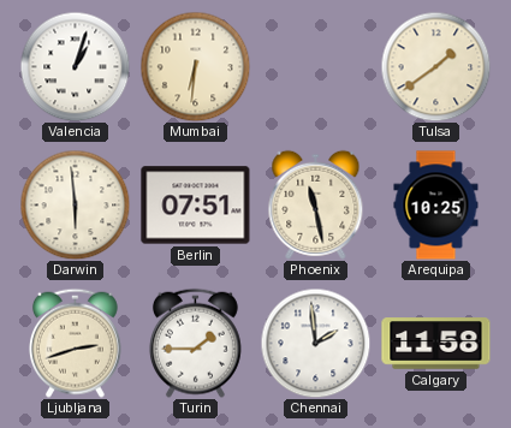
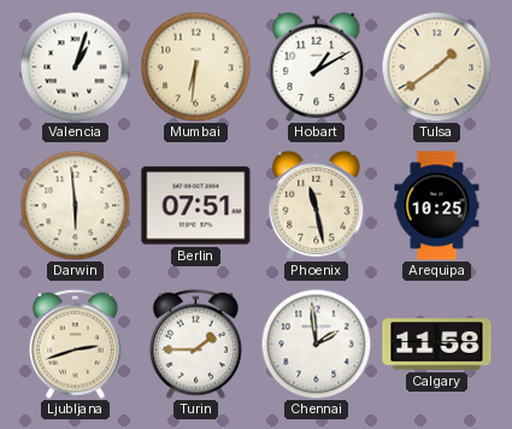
Hobart: none -> 1:10 (317, 66)
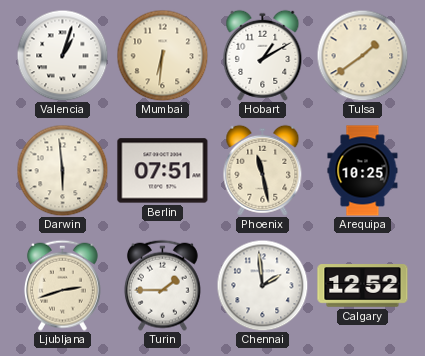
Calgary: 11:58 -> 12:52 (363, 286)
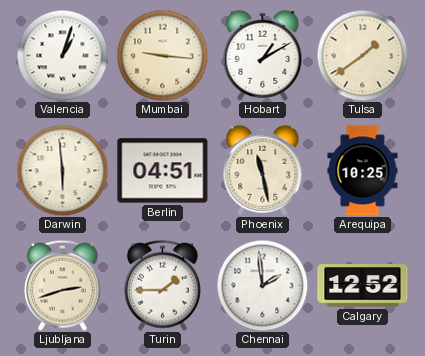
Mumbai: 6:31 -> 9:16 (162, 55)
Berlin: 07:51 -> 04:51 (163, 171)
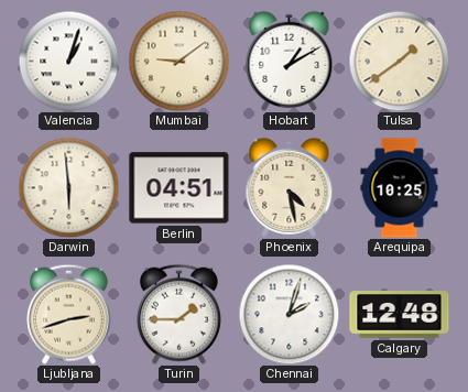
Mumbai: 9:16 -> 9:09 (178, 61)
Phoenix: 11:28 -> 4:28 (290, 187)
Chennai: 1:59 -> 2:03 (289, 314)
Calgary: 12:52 -> 12:48 (400, 315)
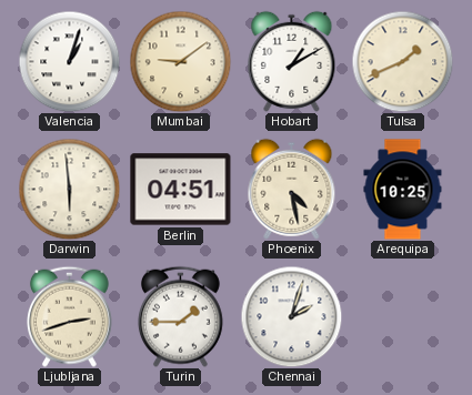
Tulsa: 1:39 -> 1:41 (402, 61)
Calgary: 12:48 -> none (400, 315)
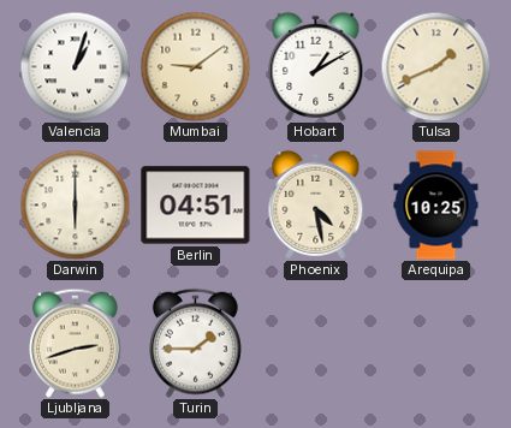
Darwin: 5:59 -> 6:00 (75, 204)
Chennai: 2:03 -> none (291, 316)
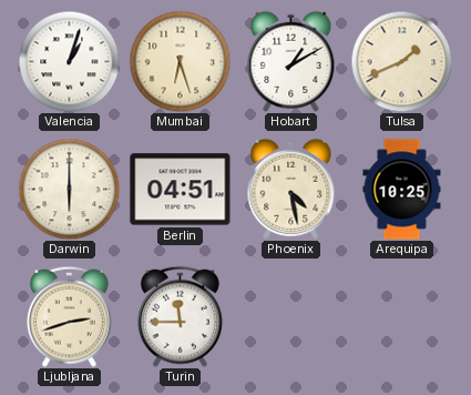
Mumbai: 9:09 -> 6:27 (180, 61)
Turin: 1:45 -> 11:45 (180, 316)
